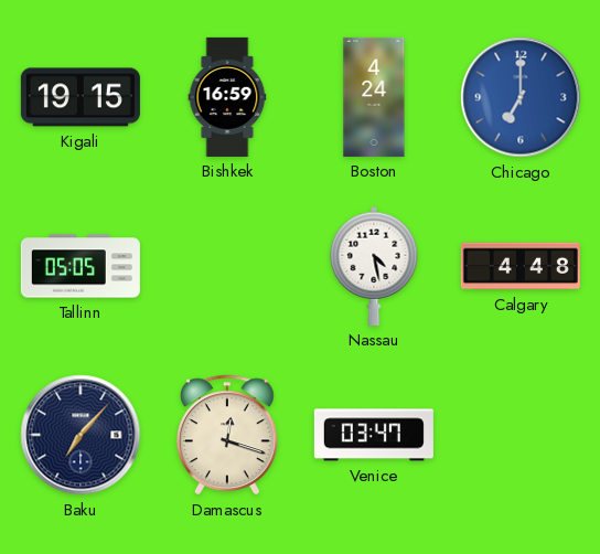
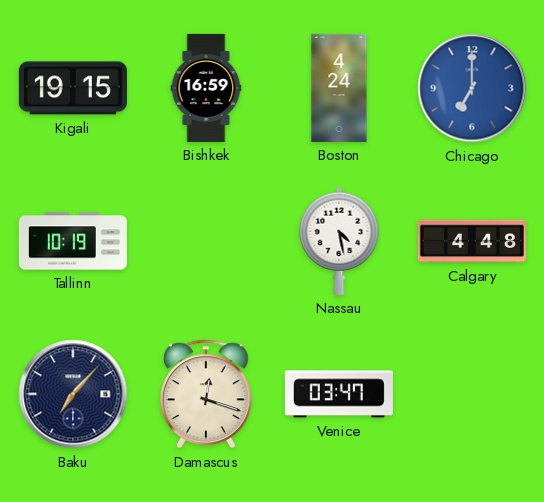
Tallinn: 05:05 -> 10:19 (73, 241)
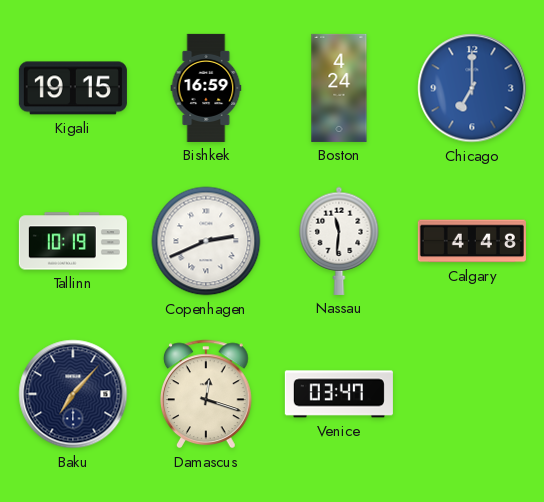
Copenhagen: none -> 2:41 (206, 241)
Nassau: 4:28 -> 11:31 (339, 241)
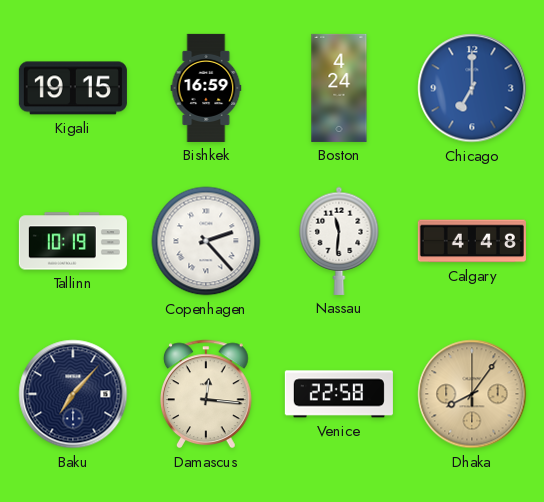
Copenhagen: 2:41 -> 2:23 (206, 241)
Damascus: 12:18 -> 12:16 (206, 394)
Venice: 03:47 -> 22:58 (339, 394)
Dhaka: none -> 8:06 (472, 394)
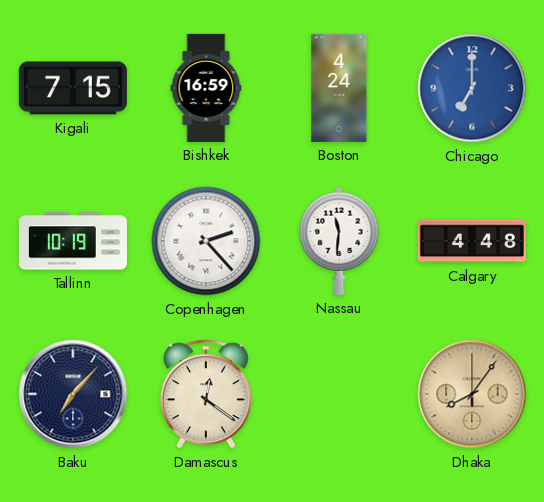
Kigali: 19:15 -> 7:15 (73, 88)
Damascus: 12:16 -> 12:21 (206, 394)
Venice: 22:58 -> none (339, 394)
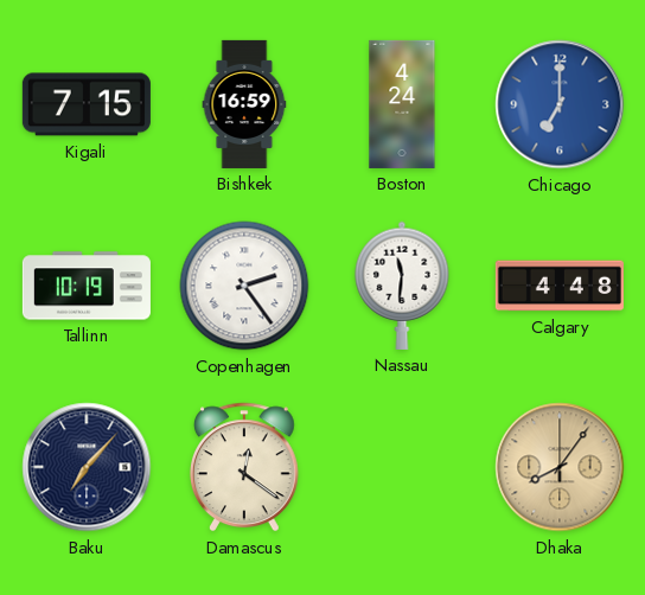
Copenhagen: 2:23 -> 2:24 (244, 286)
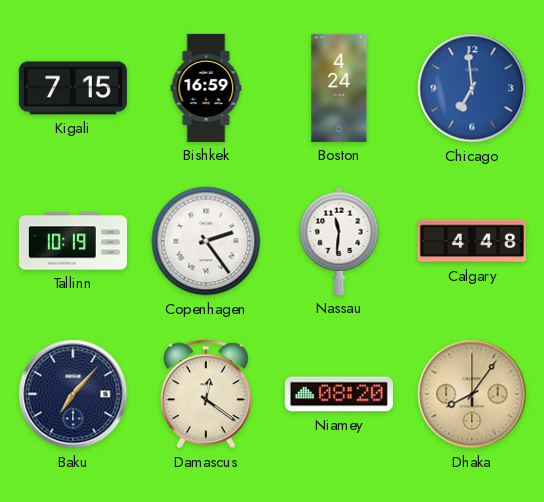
Chicago: 7:00 -> 6:59 (472, 88)
Niamey: none -> 08:20 (339, 394)
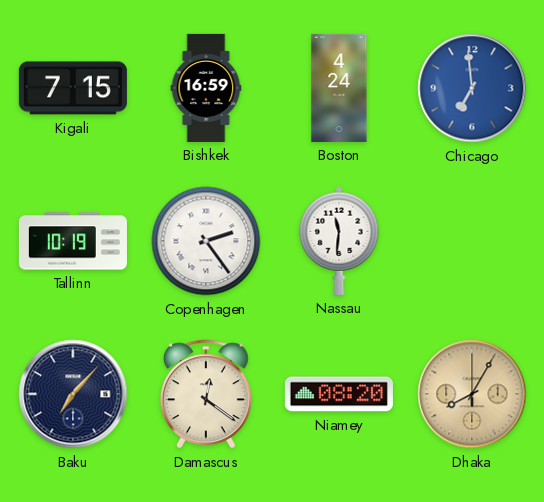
Calgary: 4:48 -> none (472, 241)
Dhaka: 8:06 -> 8:05 (472, 394)
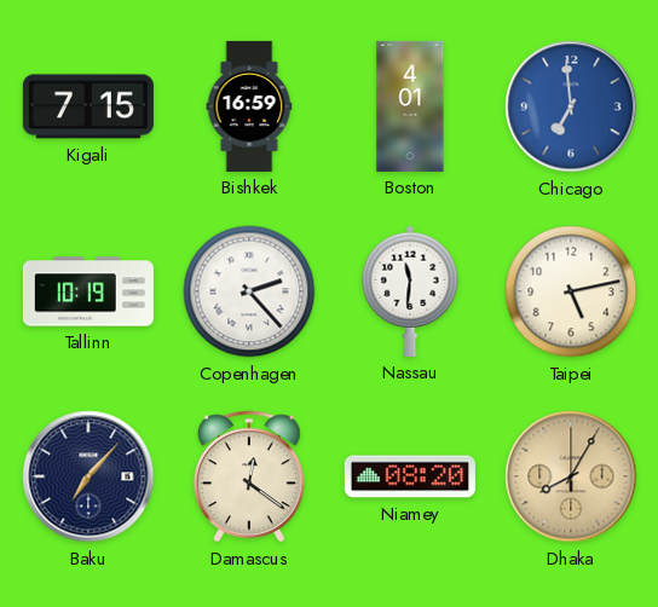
Boston: 4:24 -> 4:01 (410, 106)
Copenhagen: 2:24 -> 2:23 (249, 291)
Taipei: none -> 5:13 (571, 291)
